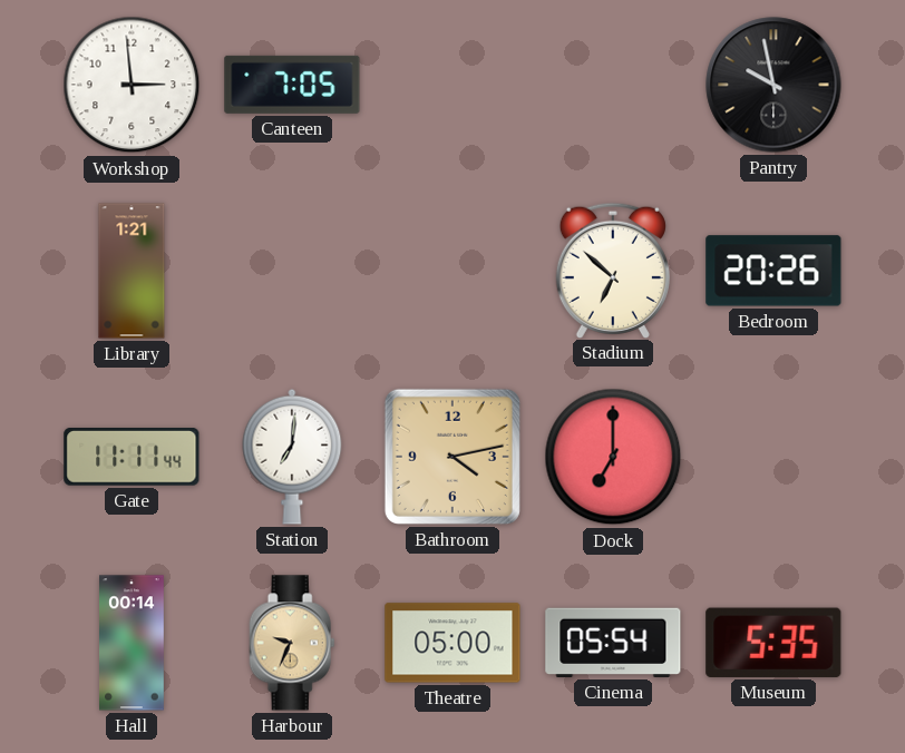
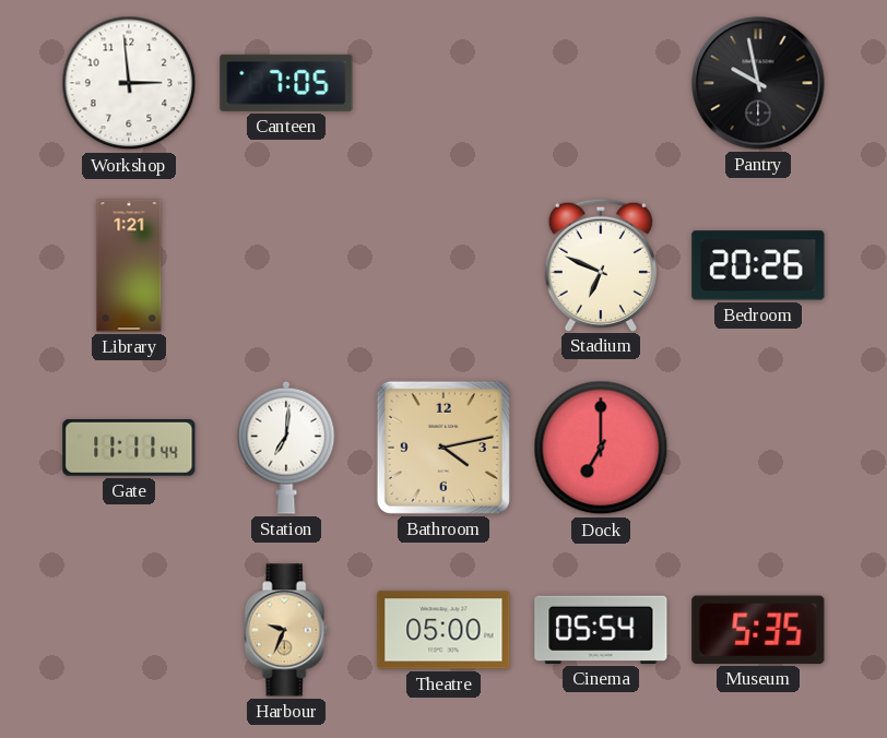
Stadium: 6:52 -> 6:49 (601, 264)
Hall: 00:14 -> none (133, 643)
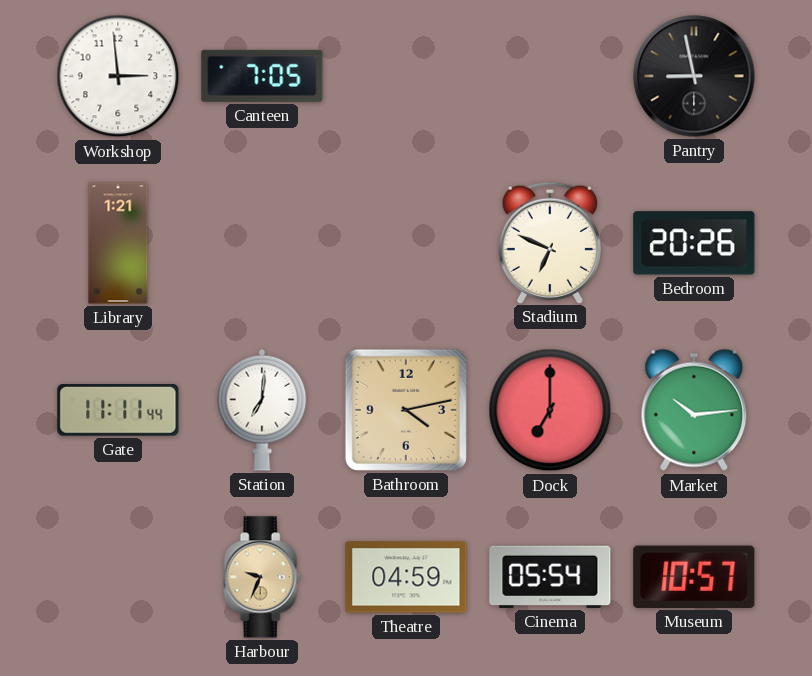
Pantry: 9:58 -> 8:58 (694, 76)
Market: none -> 10:14 (694, 410)
Theatre: 05:00 -> 04:59 (406, 577)
Museum: 5:35 -> 10:57 (694, 577)
